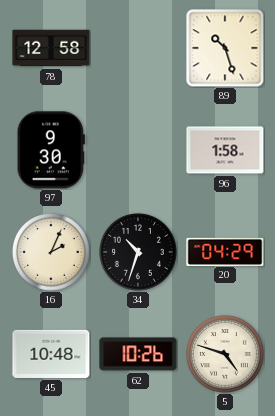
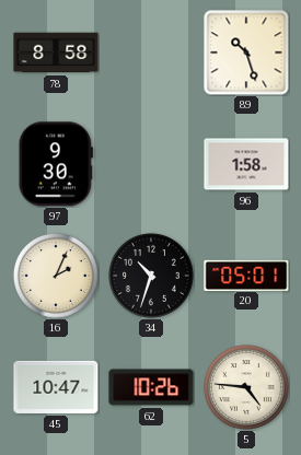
78: 12:58 -> 8:58 (56, 52)
20: 04:29 -> 05:01 (246, 275)
45: 10:48 -> 10:47 (56, 387)
5: 4:48 -> 4:46 (247, 388)
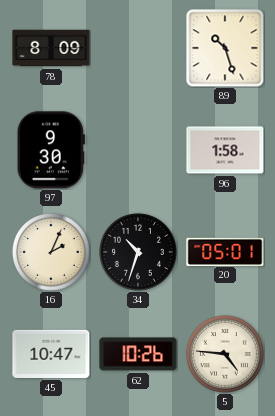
78: 8:58 -> 8:09 (51, 48)
